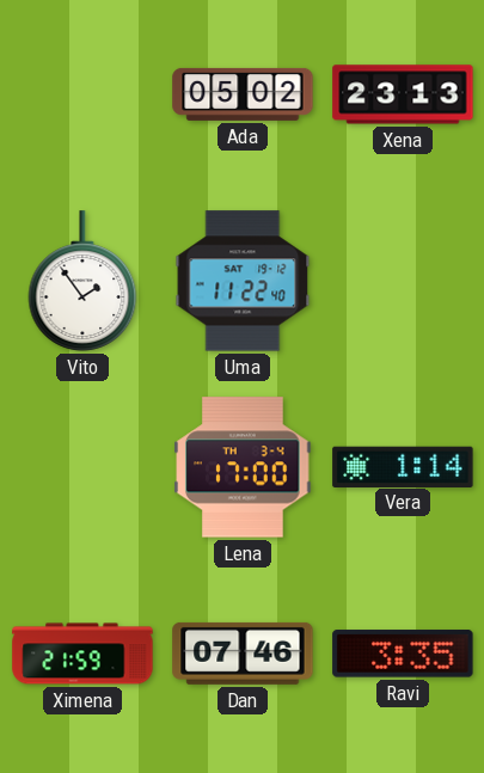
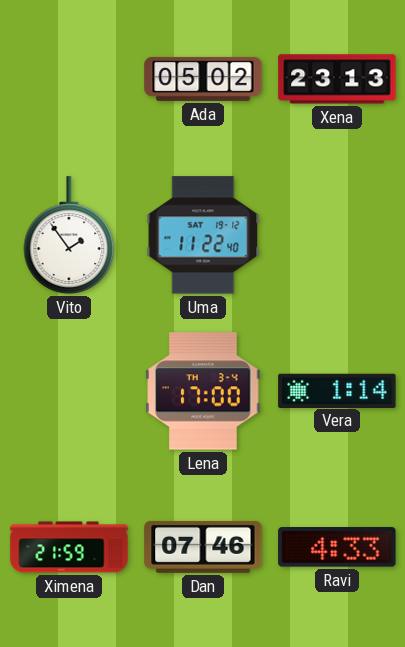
Ravi: 3:35 -> 4:33 (337, 547)
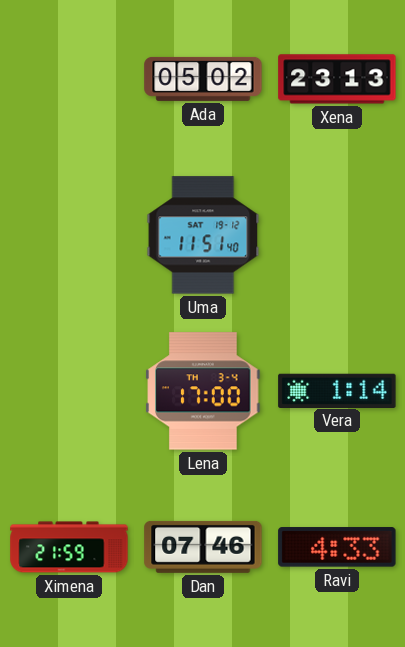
Vito: 1:54 -> none (69, 235)
Uma: 11:22 -> 11:51 (203, 235)
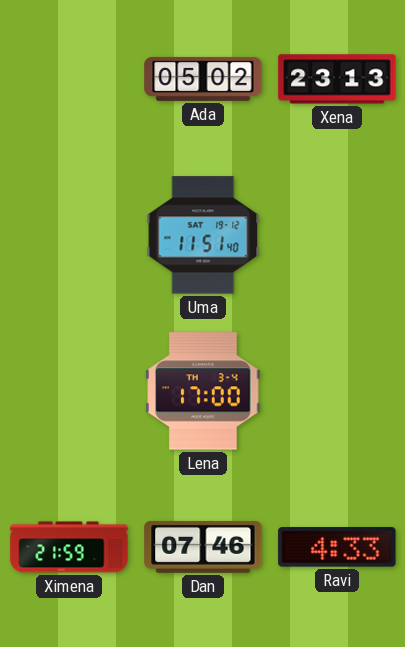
Vera: 1:14 -> none (337, 390)
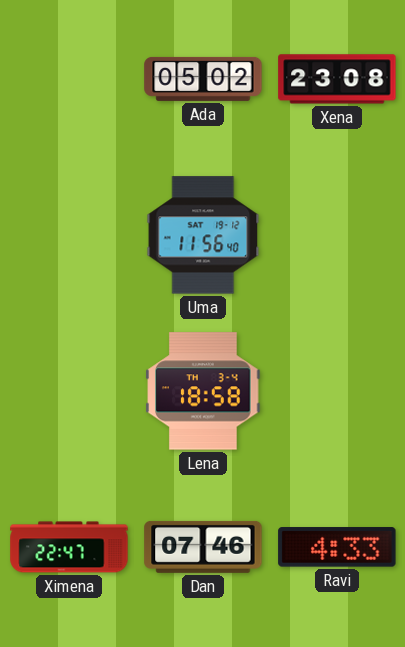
Xena: 23:13 -> 23:08 (337, 79)
Uma: 11:51 -> 11:56 (203, 235)
Lena: 17:00 -> 18:58 (203, 391)
Ximena: 21:59 -> 22:47 (69, 547)
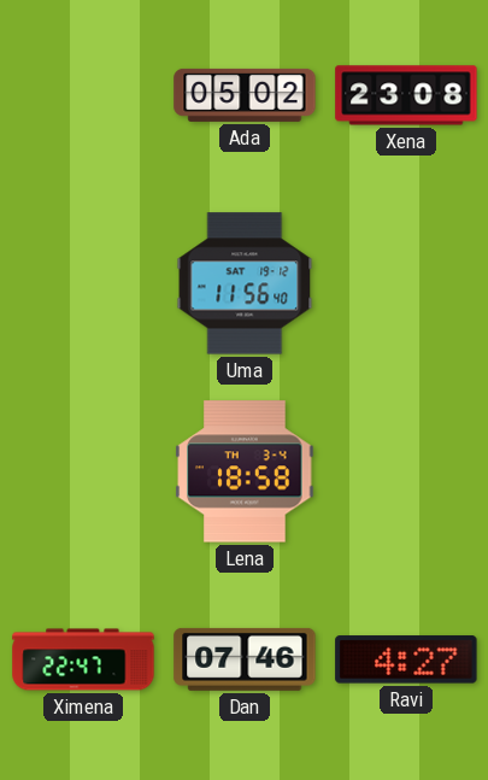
Ravi: 4:33 -> 4:27 (406, 659)
